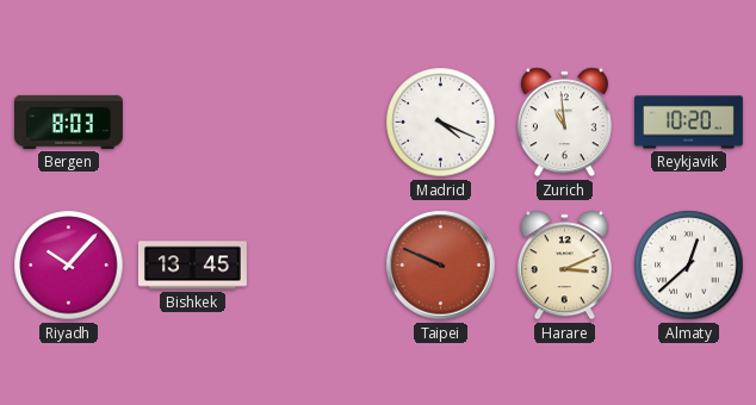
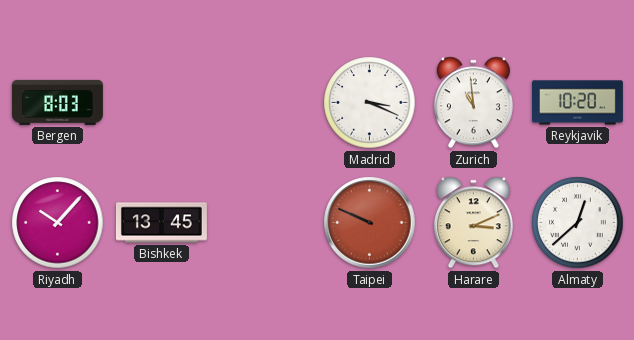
Madrid: 4:19 -> 3:19 (370, 103)
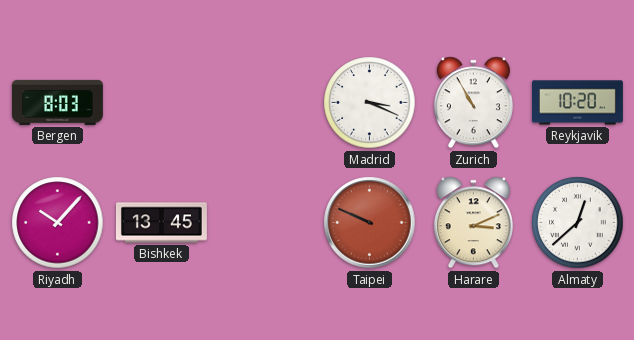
Zurich: 10:59 -> 10:55 (473, 103)
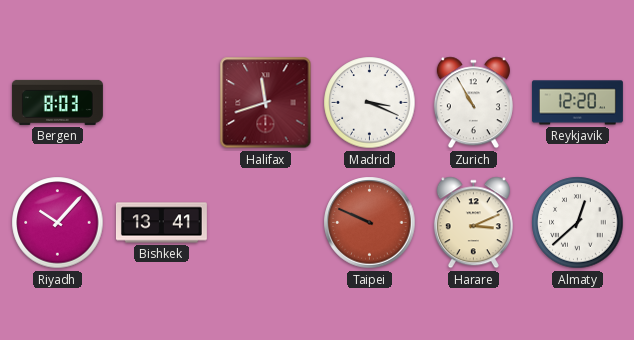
Halifax: none -> 11:42 (266, 103)
Reykjavik: 10:20 -> 12:20 (577, 103)
Bishkek: 13:45 -> 13:41 (161, 223)
